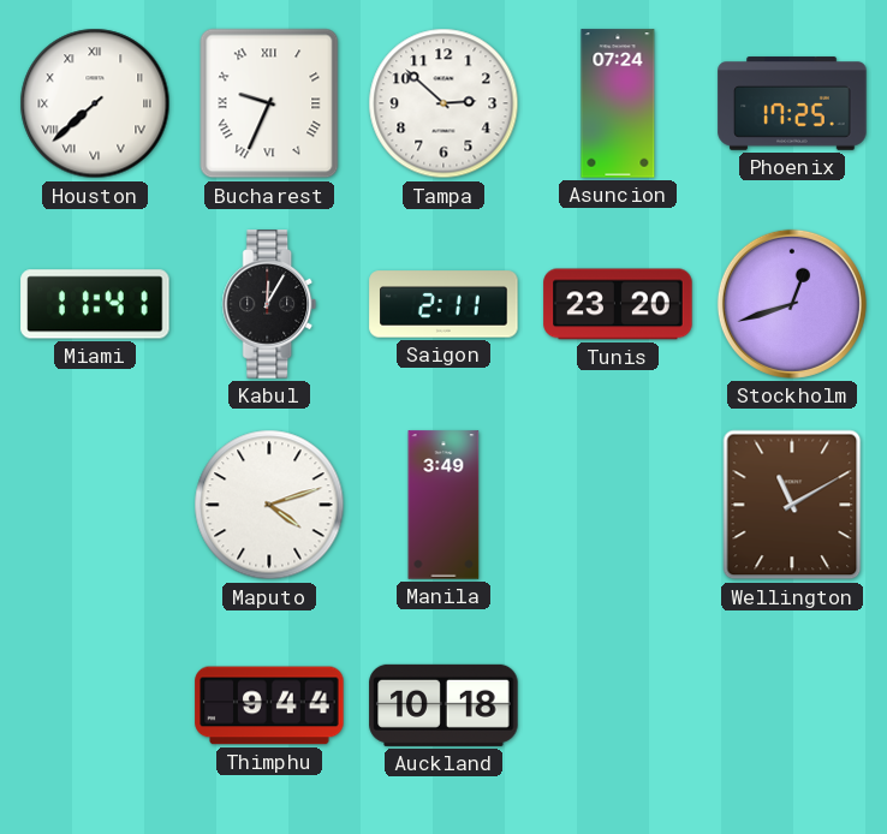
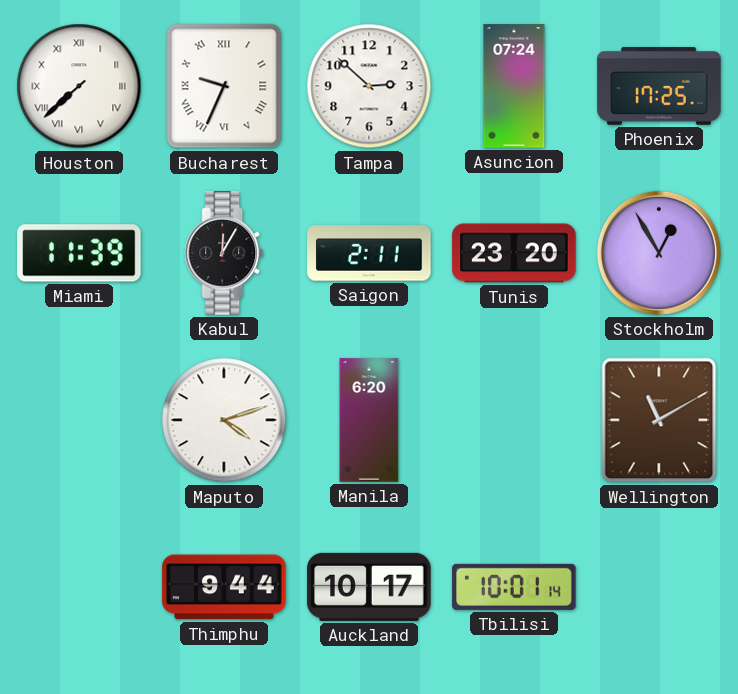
Miami: 11:41 -> 11:39 (79, 253)
Stockholm: 12:42 -> 12:55 (659, 253)
Manila: 3:49 -> 6:20 (369, 420)
Auckland: 10:18 -> 10:17 (369, 587)
Tbilisi: none -> 10:01 (514, 587)
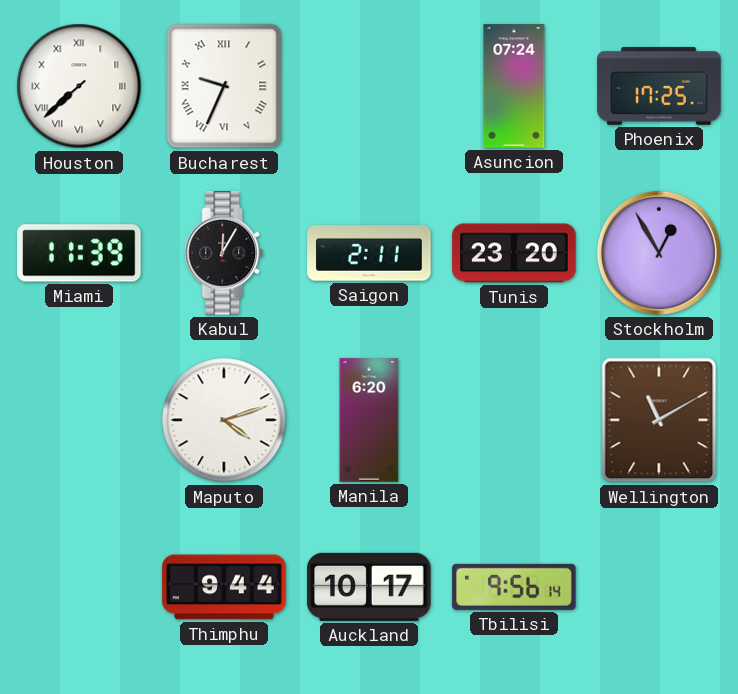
Tampa: 2:52 -> none (369, 86)
Tbilisi: 10:01 -> 9:56 (514, 587)
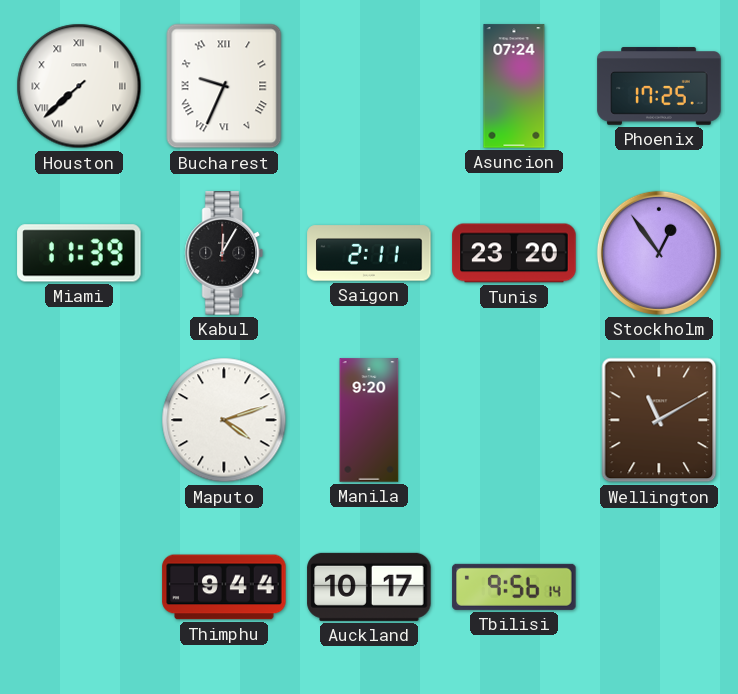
Stockholm: 12:55 -> 12:54 (659, 253)
Manila: 6:20 -> 9:20 (369, 420)
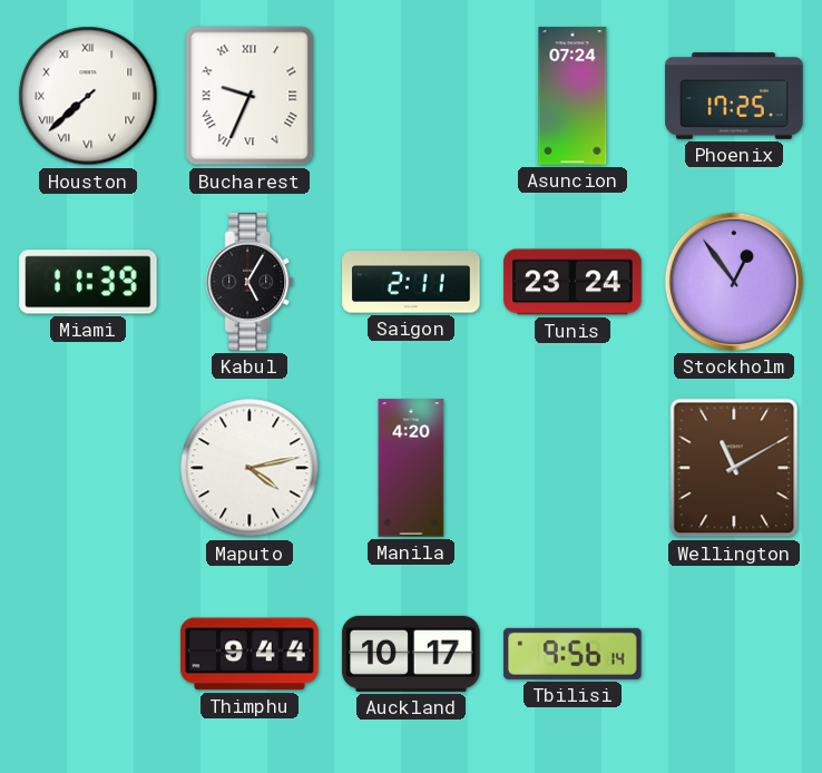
Kabul: 12:05 -> 5:05 (249, 282)
Tunis: 23:20 -> 23:24 (573, 282)
Maputo: 4:12 -> 4:13 (249, 468)
Manila: 9:20 -> 4:20 (411, 468)
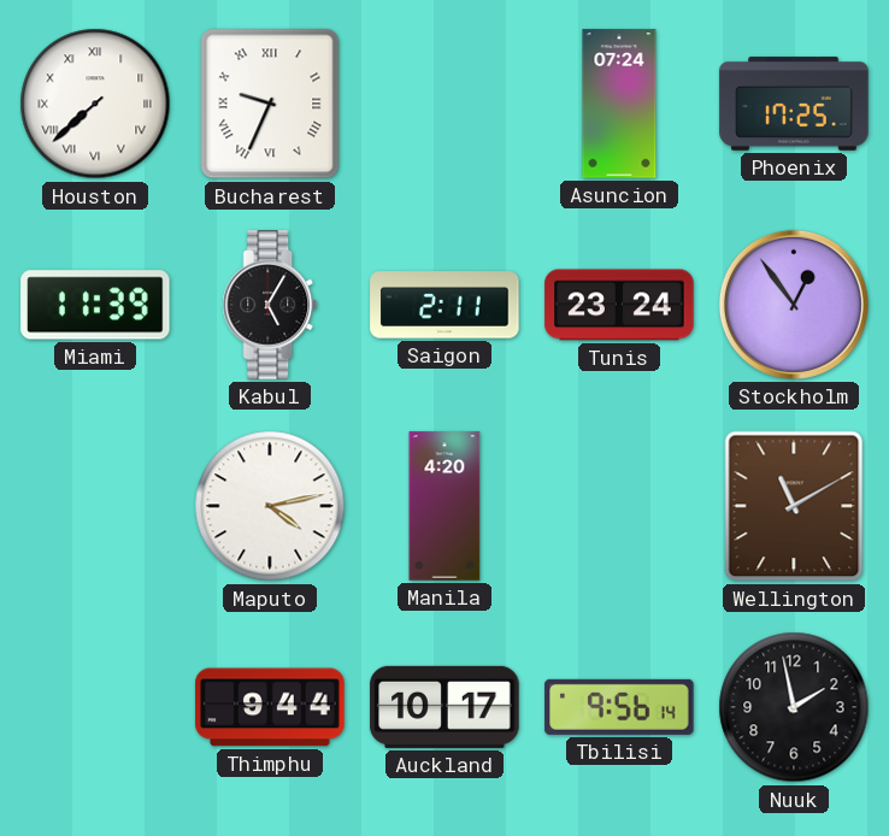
Nuuk: none -> 1:58 (794, 707)
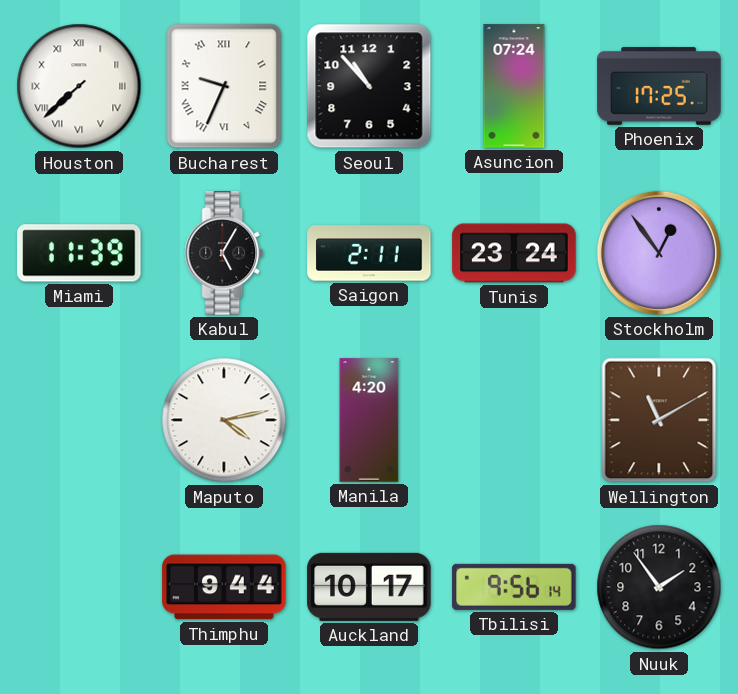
Seoul: none -> 10:53 (369, 86)
Nuuk: 1:58 -> 1:54 (659, 587)
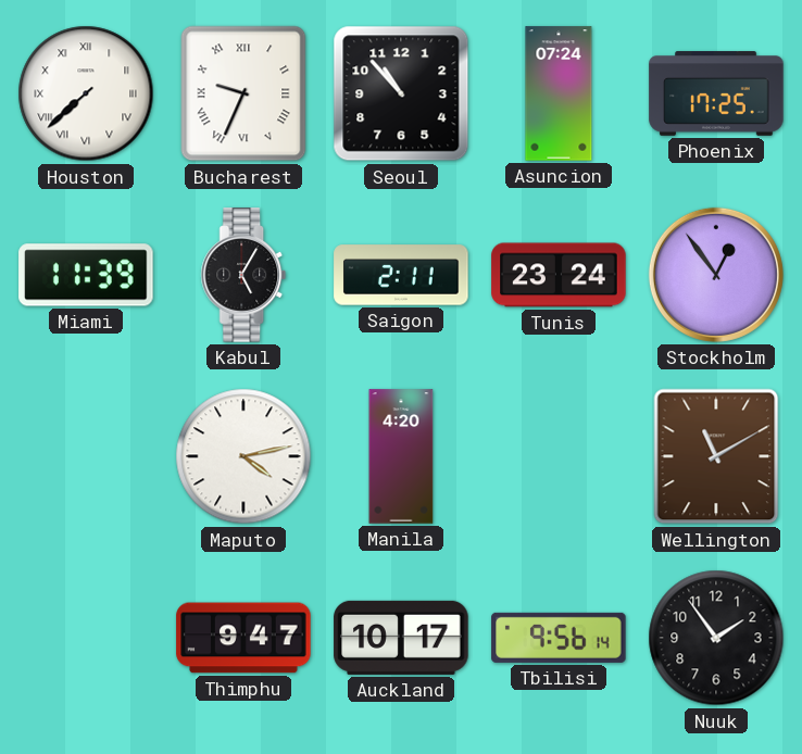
Thimphu: 9:44 -> 9:47 (243, 638)
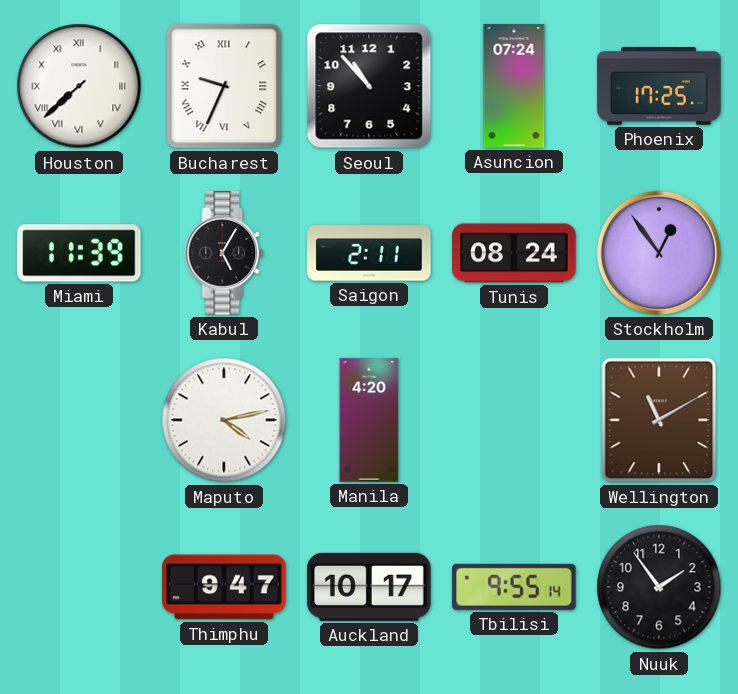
Tunis: 23:24 -> 08:24 (514, 253)
Tbilisi: 9:56 -> 9:55 (514, 587)
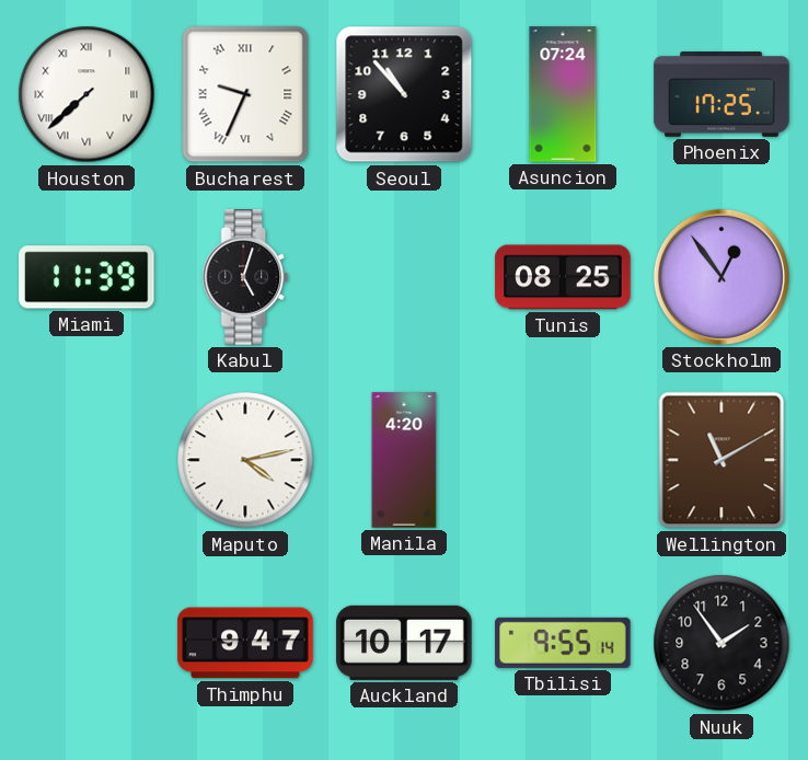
Kabul: 5:05 -> 5:03 (245, 277)
Saigon: 2:11 -> none (369, 253)
Tunis: 08:24 -> 08:25 (563, 277)
